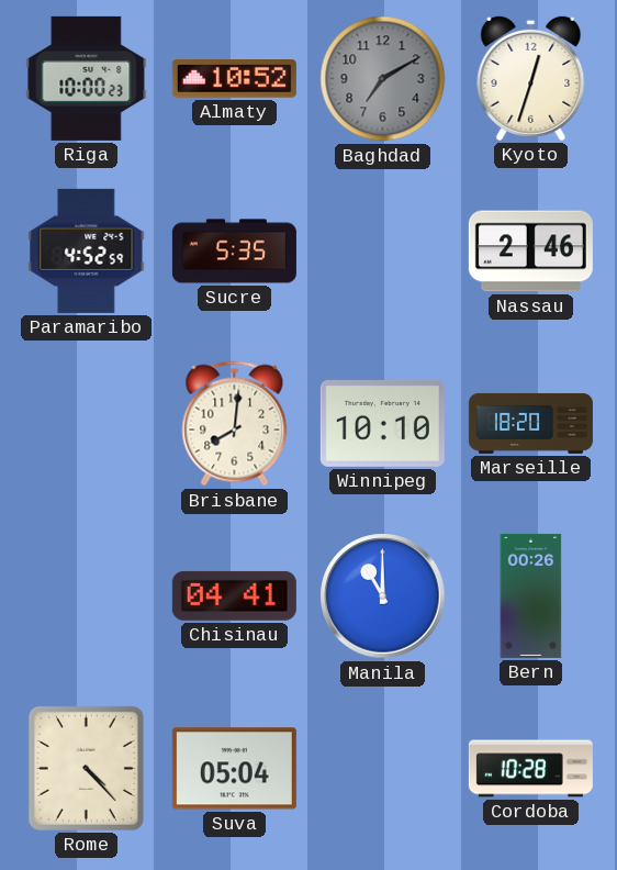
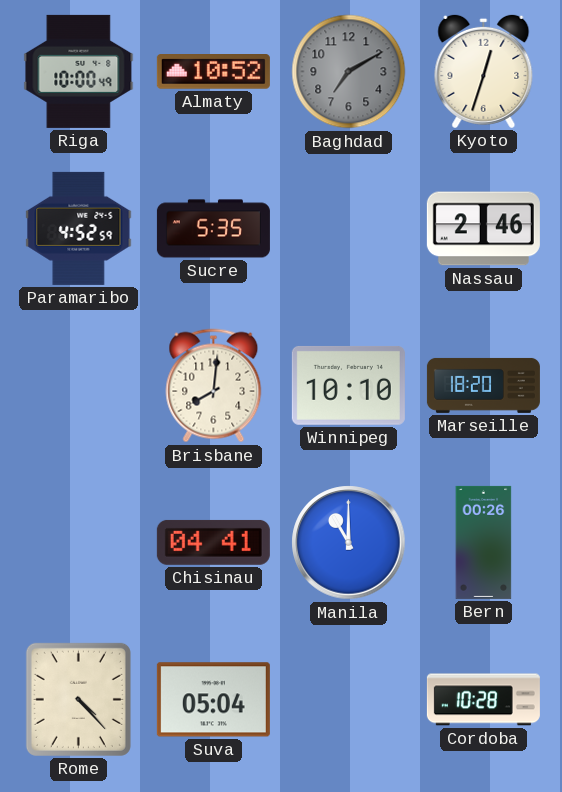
Riga: 10:00:23 -> 10:00:49 (79, 71)
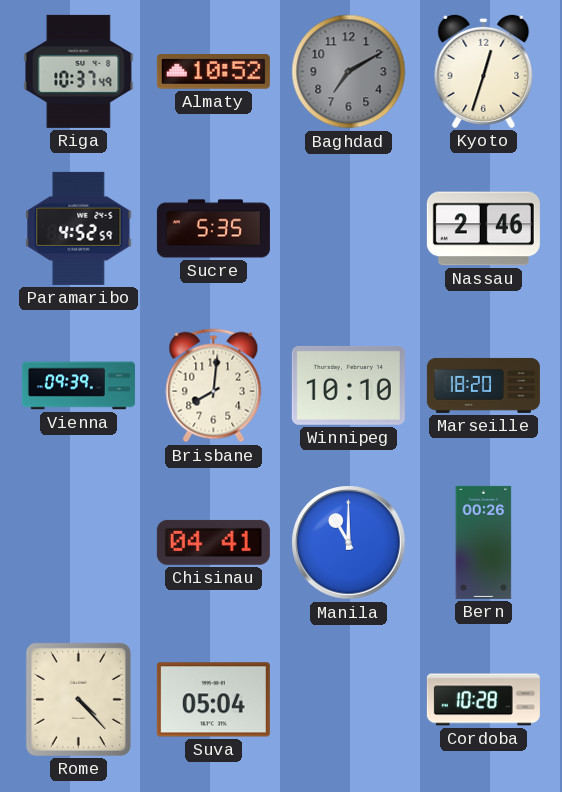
Riga: 10:00 -> 10:37 (79, 71)
Vienna: none -> 09:39 (78, 386)
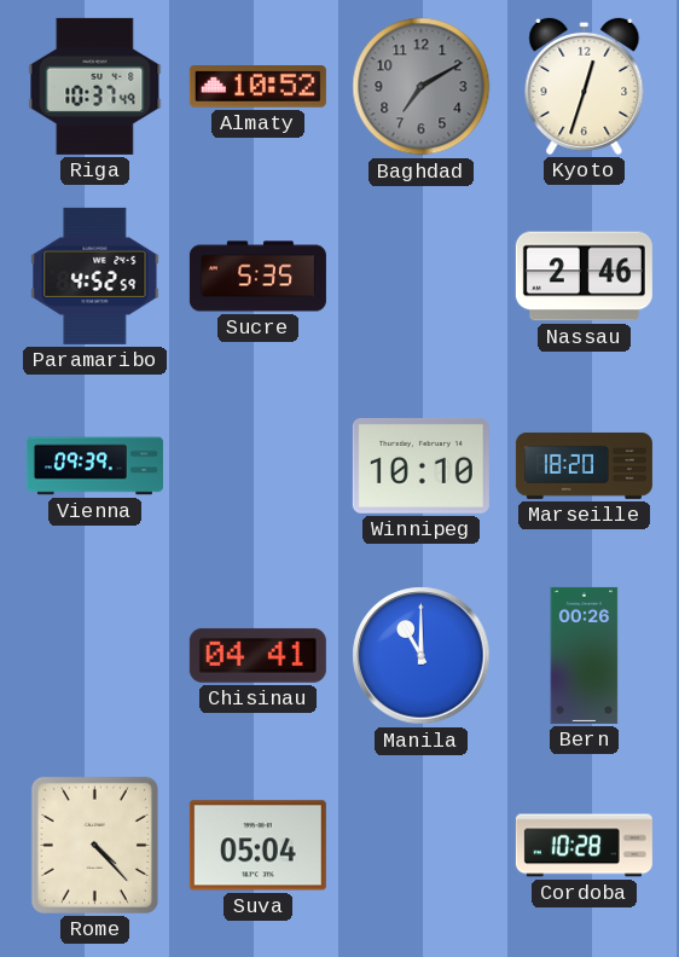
Brisbane: 8:01 -> none (214, 386)
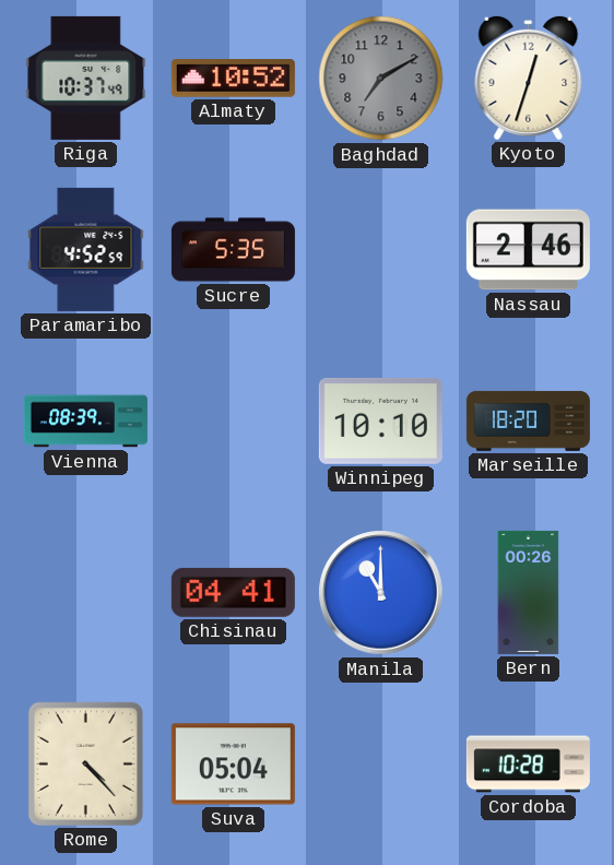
Vienna: 09:39 -> 08:39 (85, 422)
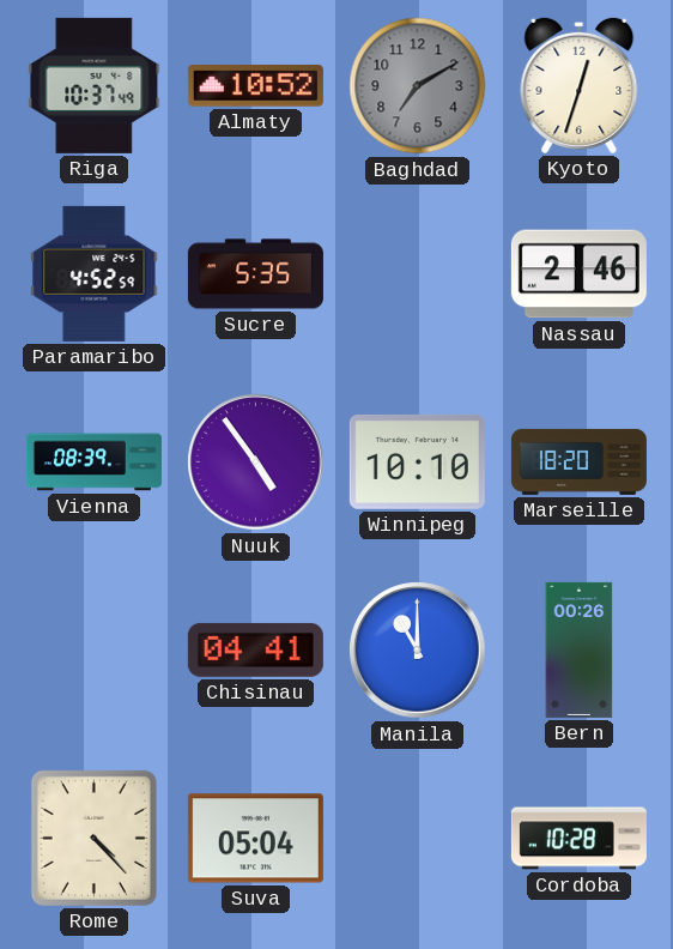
Nuuk: none -> 4:54 (256, 463)
